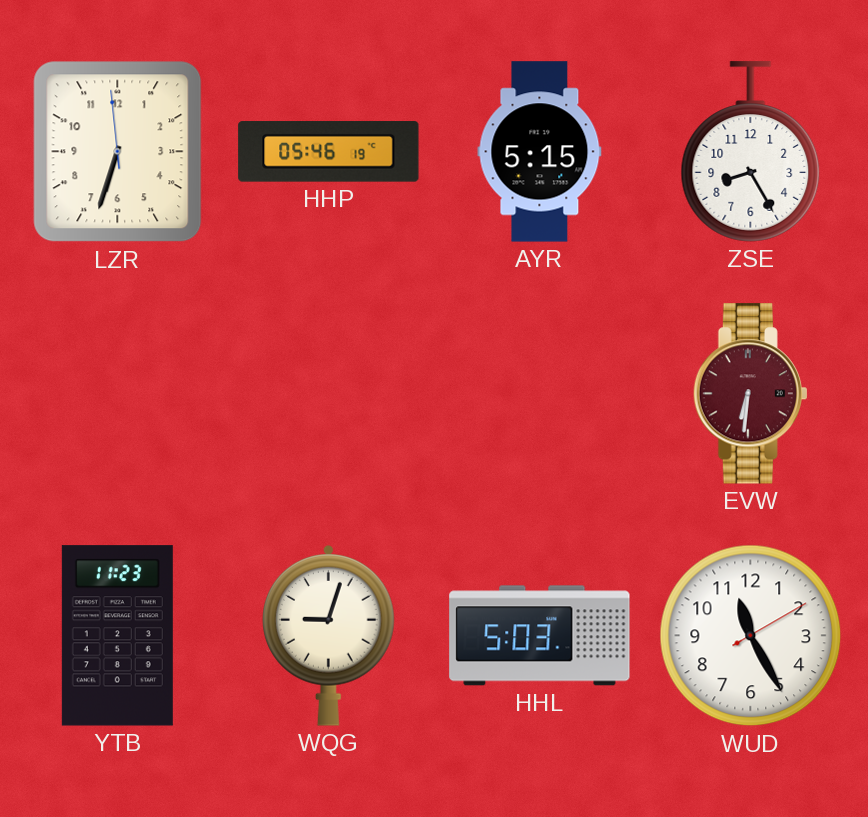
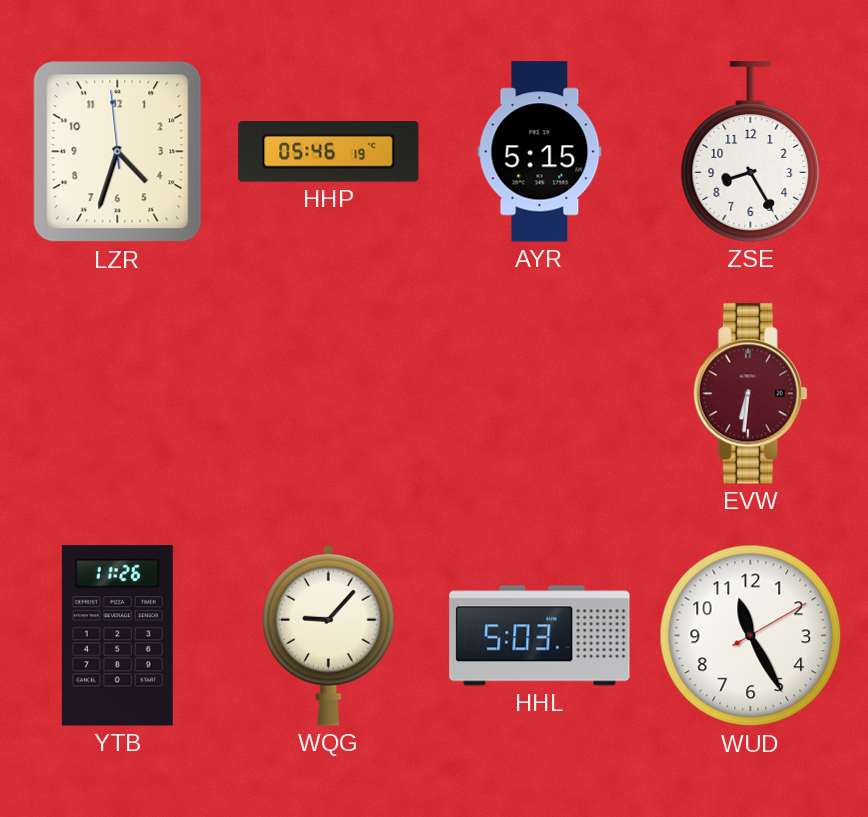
LZR: 6:32 -> 4:32 (118, 152)
YTB: 11:23 -> 11:26 (117, 636)
WQG: 9:03 -> 9:07 (329, 636)
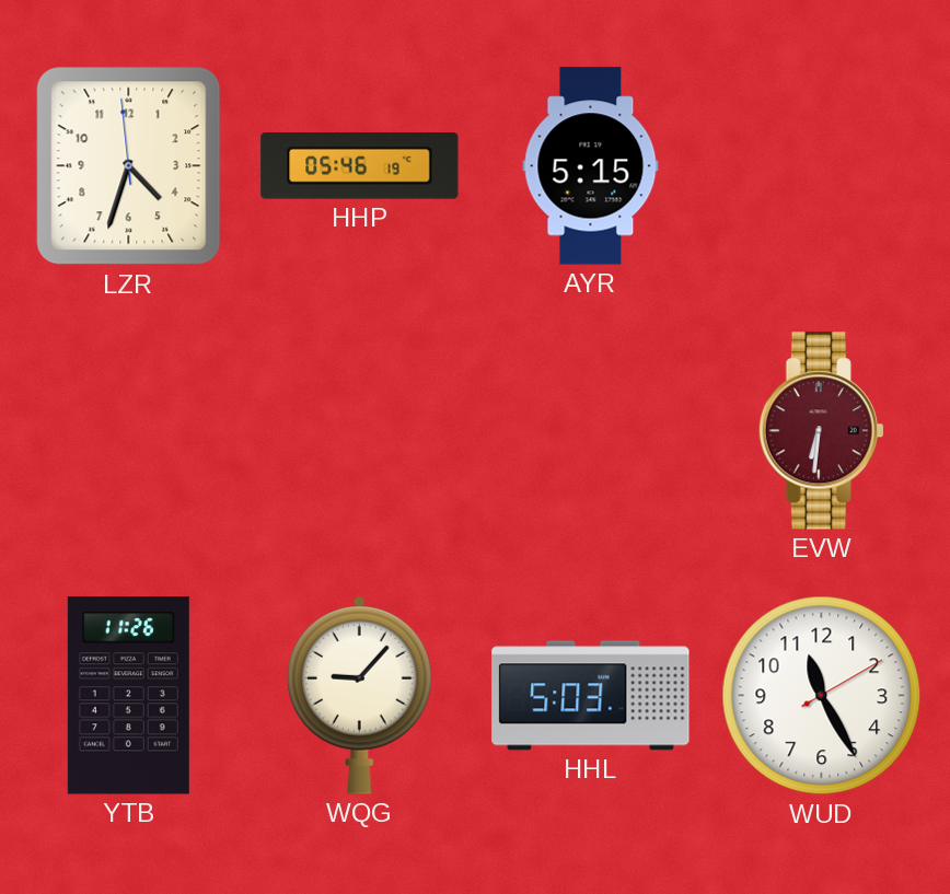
ZSE: 8:25 -> none (751, 152)
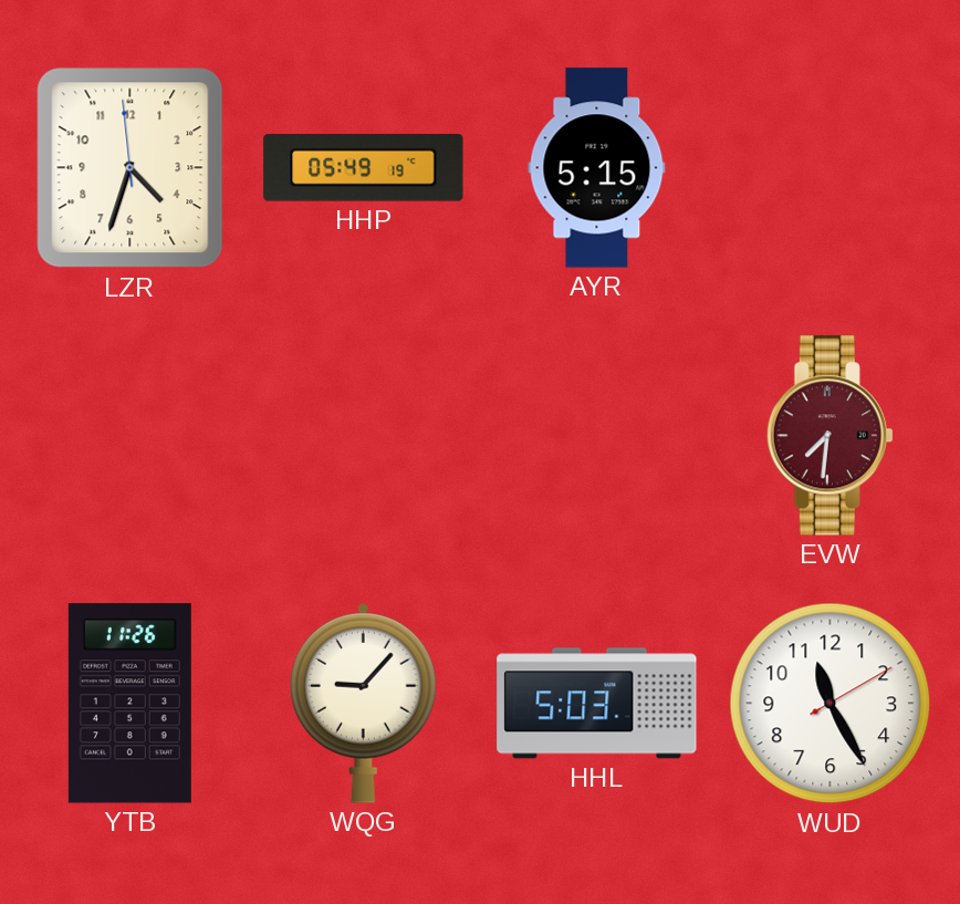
HHP: 05:46 -> 05:49 (364, 168)
EVW: 6:31 -> 7:31 (829, 436)
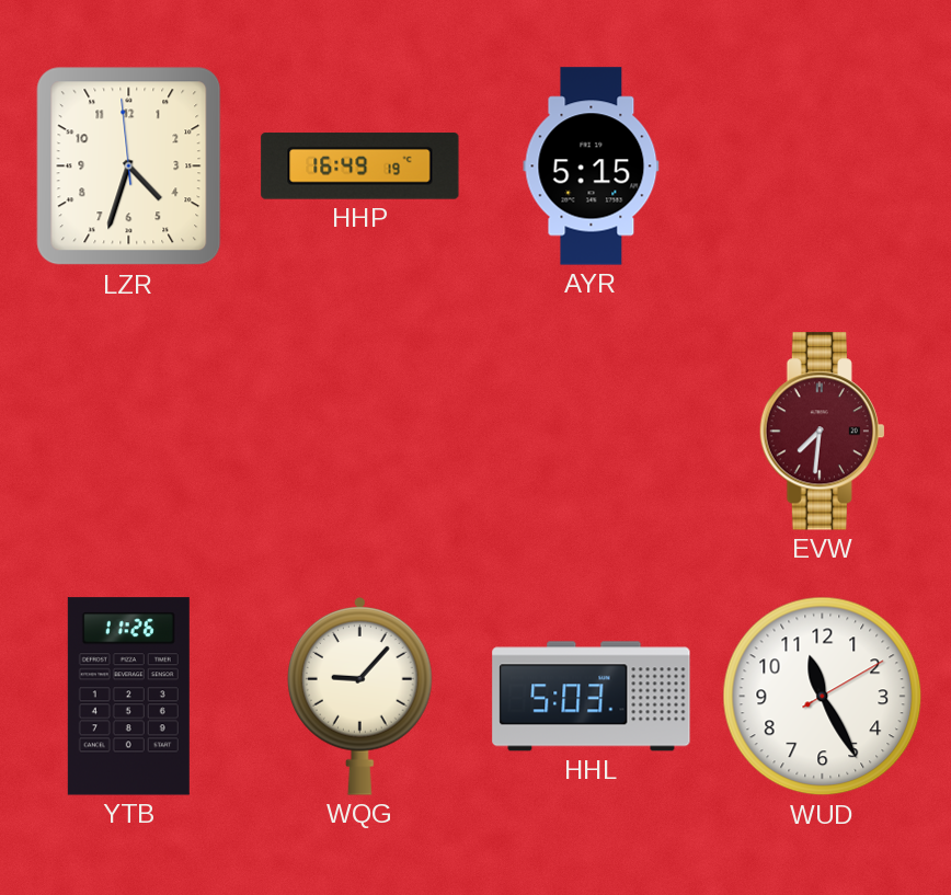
HHP: 05:49 -> 16:49 (360, 167)
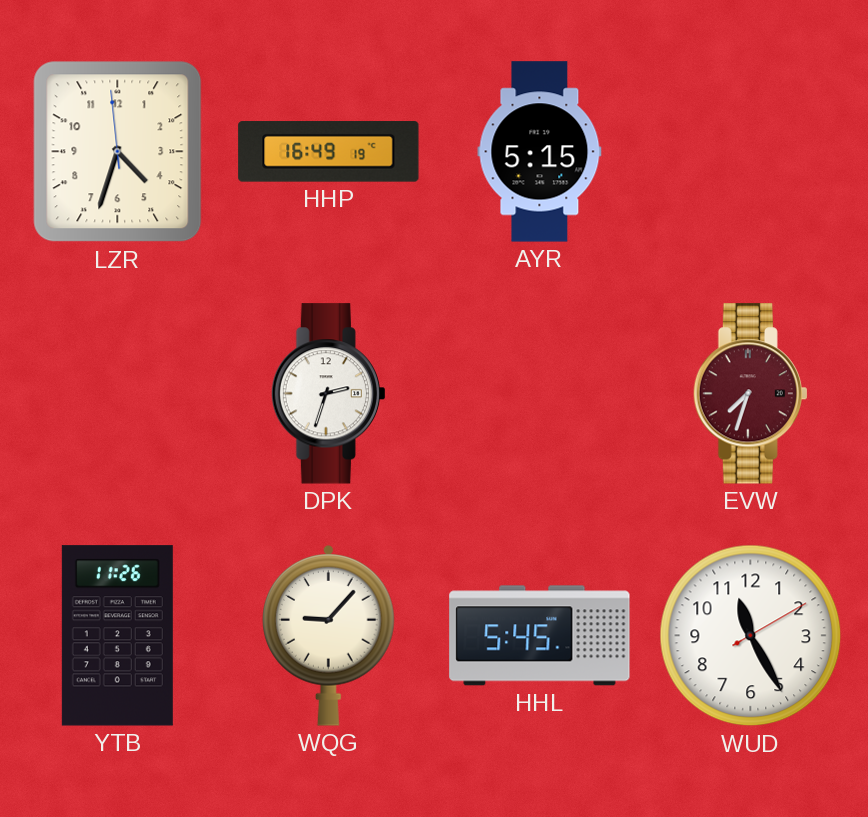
DPK: none -> 2:33 (328, 394)
EVW: 7:31 -> 7:33 (750, 394)
HHL: 5:03 -> 5:45 (540, 636)
